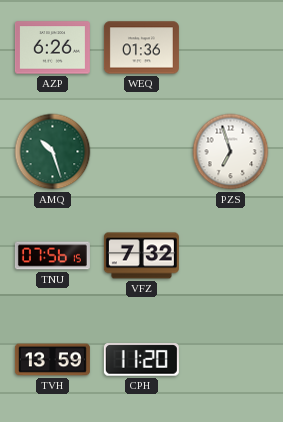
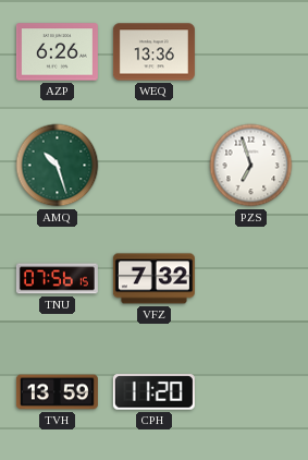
WEQ: 01:36 -> 13:36 (153, 52)
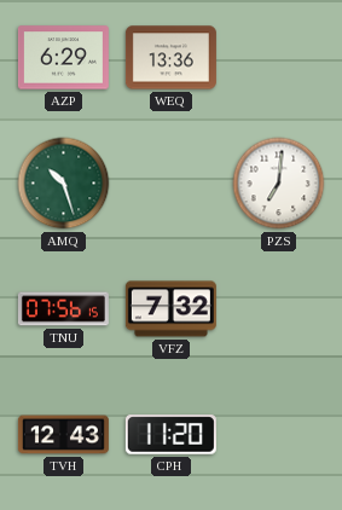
AZP: 6:26 -> 6:29 (63, 58)
PZS: 6:57 -> 7:01 (279, 184)
TVH: 13:59 -> 12:43 (63, 435)
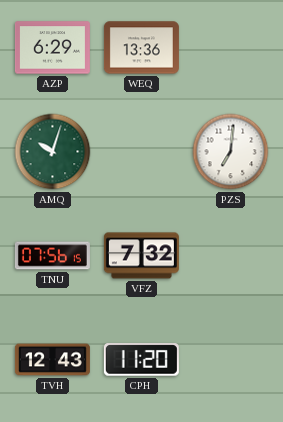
AMQ: 10:27 -> 10:03 (53, 152)
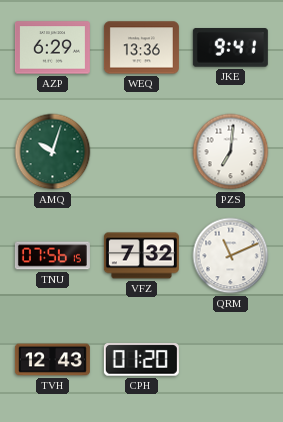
JKE: none -> 9:41 (230, 48)
QRM: none -> 11:11 (231, 256)
CPH: 11:20 -> 01:20 (141, 360)
